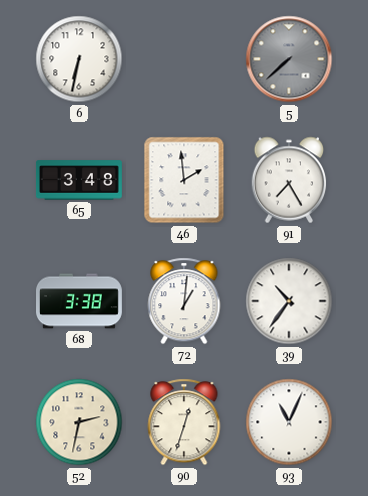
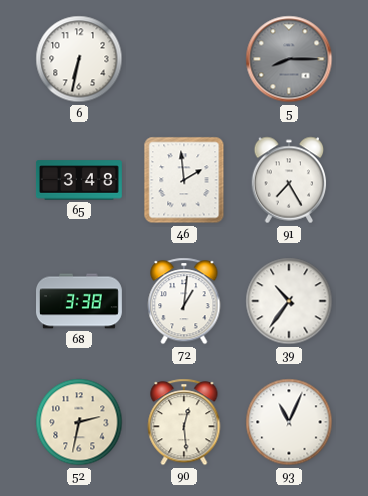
5: 7:38 -> 8:15 (289, 59)
90: 12:33 -> 12:29 (184, 422)
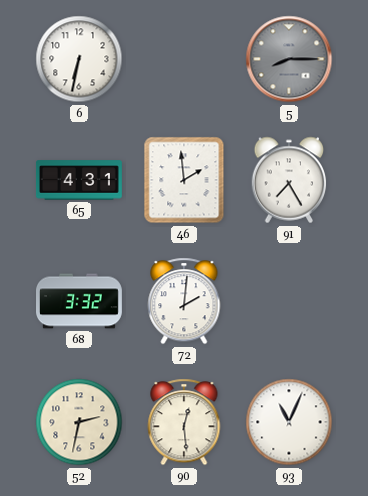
65: 3:48 -> 4:31 (79, 180)
68: 3:38 -> 3:32 (80, 301)
72: 1:01 -> 2:01 (184, 301)
39: 10:36 -> none (289, 301)
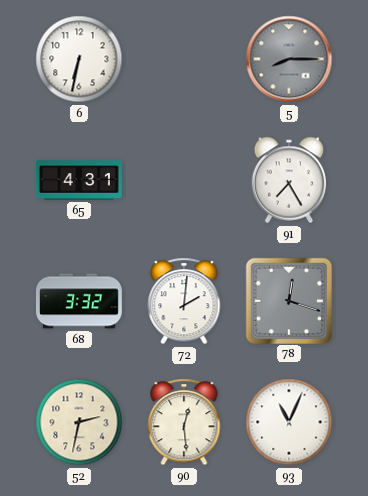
46: 1:59 -> none (184, 180)
78: none -> 12:18 (288, 300)
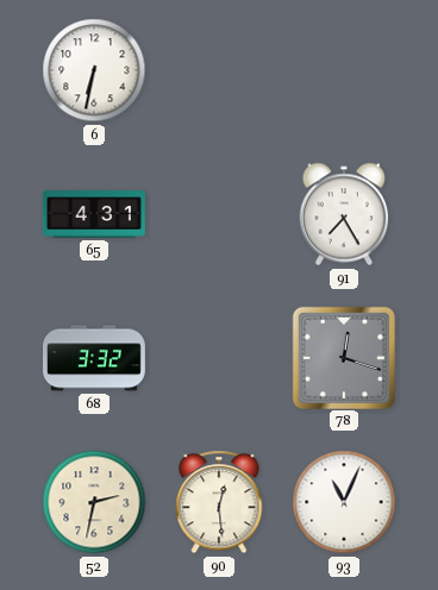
5: 8:15 -> none (289, 59)
72: 2:01 -> none (184, 301)
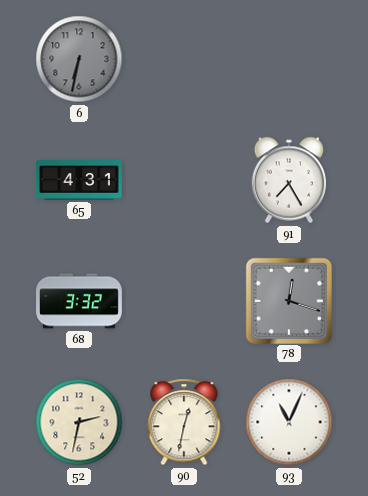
6 dial: white -> grey (79, 59)
90: 12:29 -> 12:32 (184, 422)
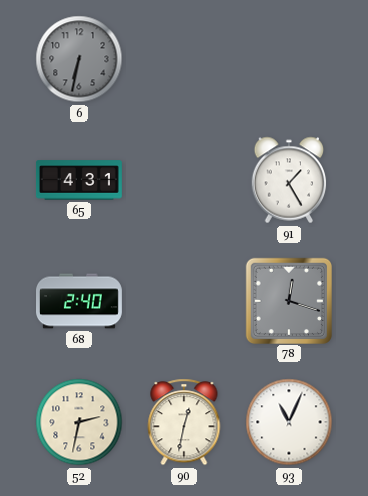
91: 7:25 -> 1:25 (289, 180)
68: 3:32 -> 2:40 (80, 301)
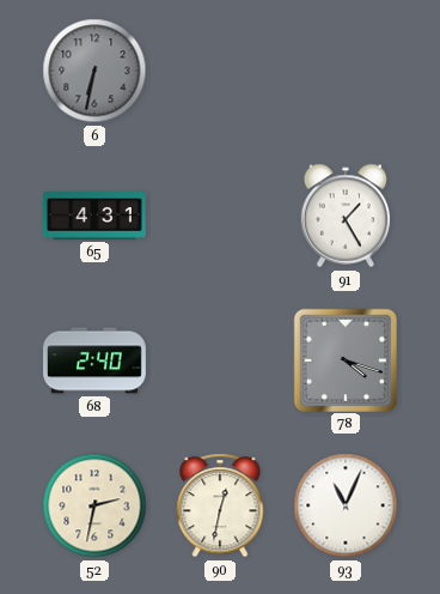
78: 12:18 -> 4:18 (344, 359)
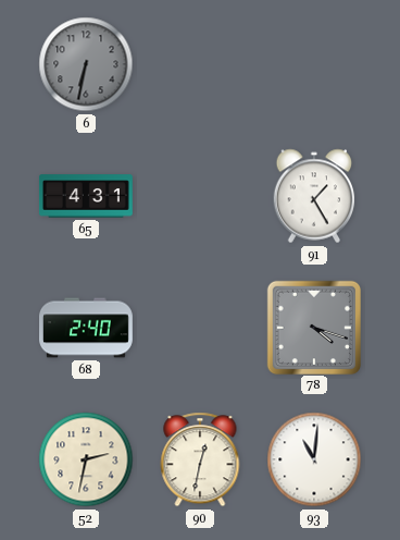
93: 11:04 -> 11:01 (314, 459)
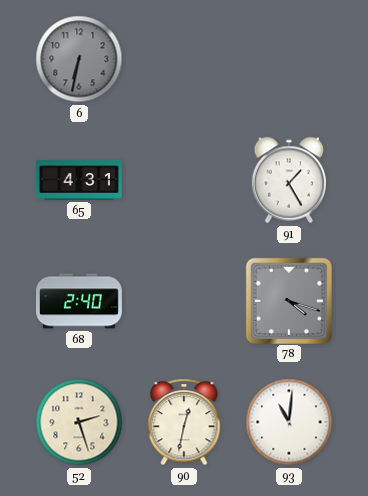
52: 2:32 -> 2:27 (79, 422)
